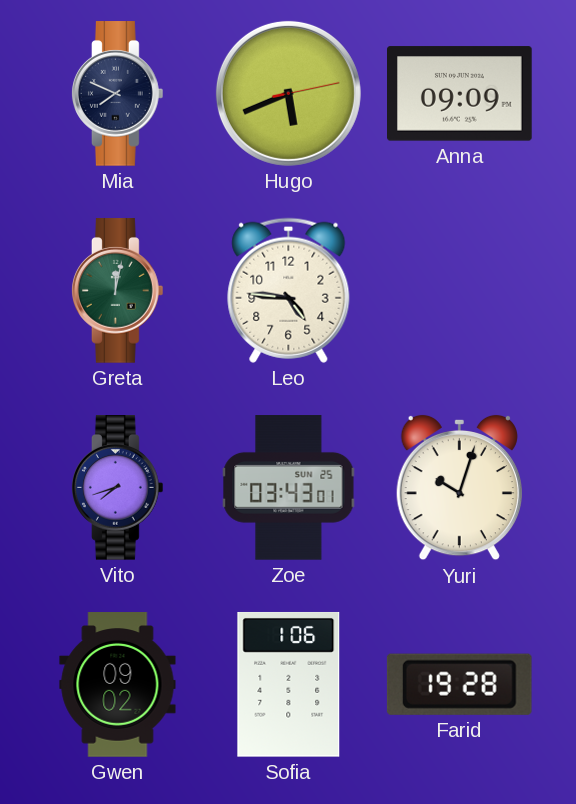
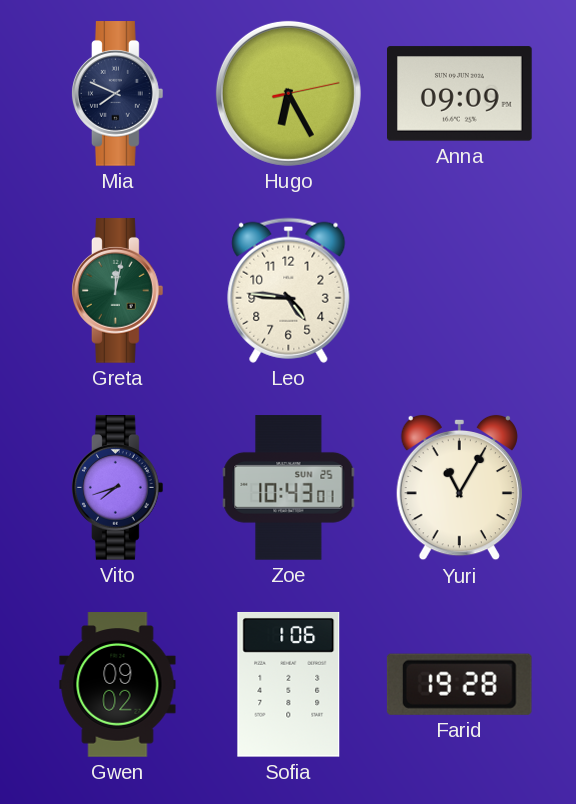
Hugo: 5:41 -> 6:25 (288, 93)
Zoe: 03:43 -> 10:43 (289, 488)
Yuri: 10:03 -> 11:05 (459, 488)
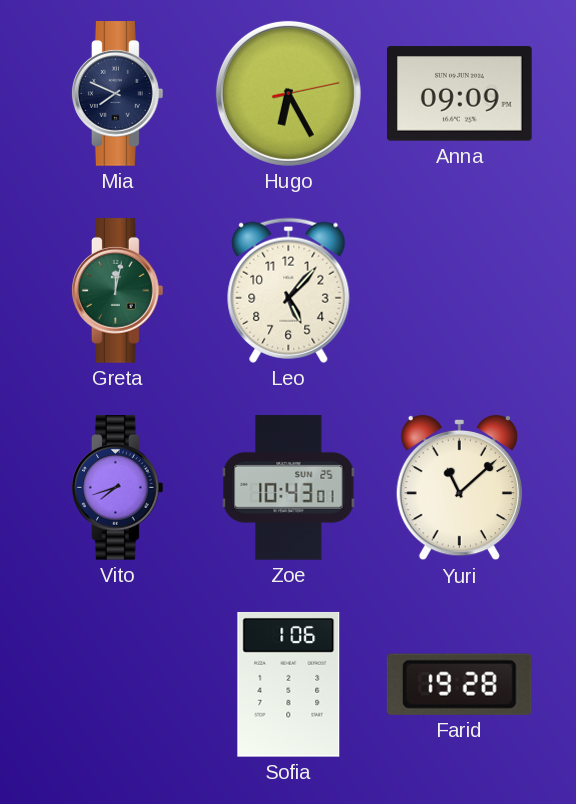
Leo: 4:46 -> 5:07 (289, 290)
Yuri: 11:05 -> 11:08 (459, 488)
Gwen: 09:02 -> none (118, 685)
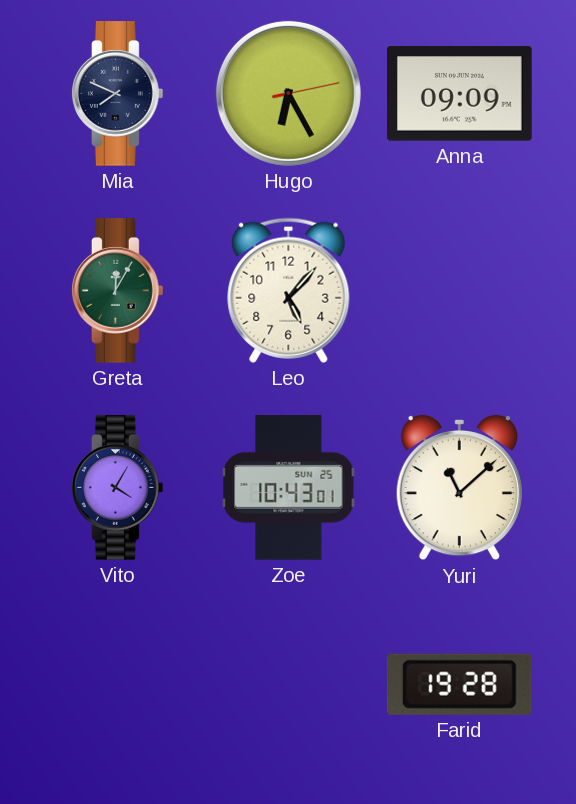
Greta: 12:02 -> 12:05 (118, 291)
Vito: 7:42 -> 4:05 (118, 488)
Sofia: 1:06 -> none (289, 684)
